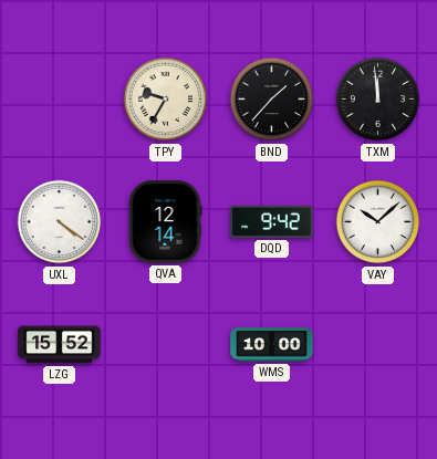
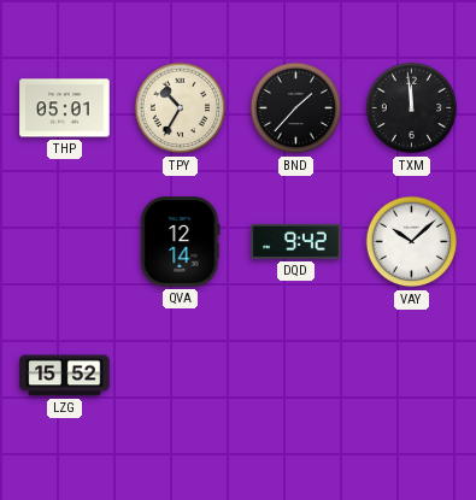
THP: none -> 05:01 (65, 108)
TPY: 9:35 -> 10:35 (181, 108)
UXL: 4:21 -> none (60, 222)
WMS: 10:00 -> none (272, 345)
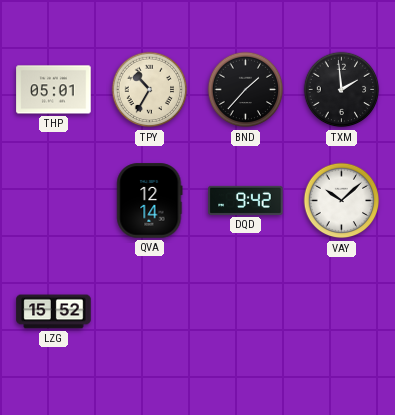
TXM: 11:59 -> 1:59 (342, 90)
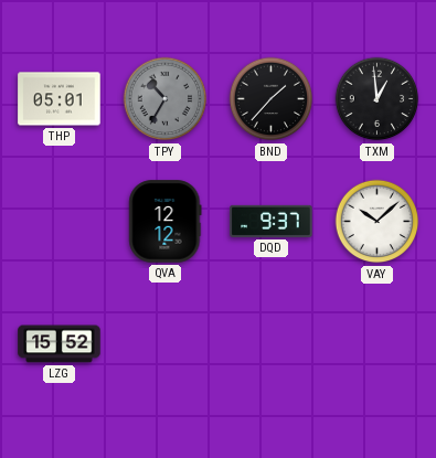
TPY dial: cream -> grey (166, 99)
TXM: 1:59 -> 12:59 (377, 99)
QVA: 12:14 -> 12:12 (166, 222)
DQD: 9:42 -> 9:37 (272, 221)
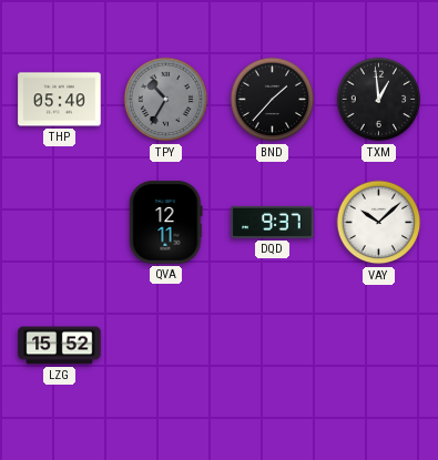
THP: 05:01 -> 05:40 (60, 100)
QVA: 12:12 -> 12:11 (166, 223)
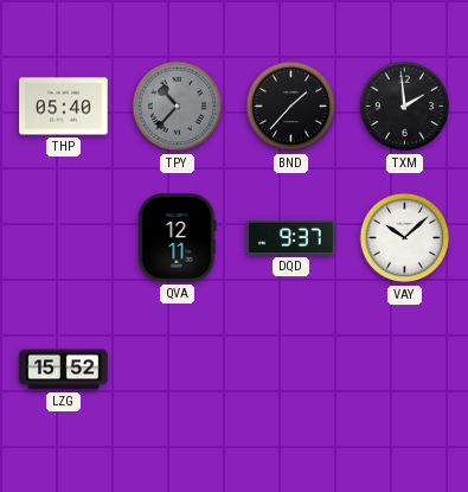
TPY: 10:35 -> 10:37 (178, 107)
TXM: 12:59 -> 1:59 (405, 107)
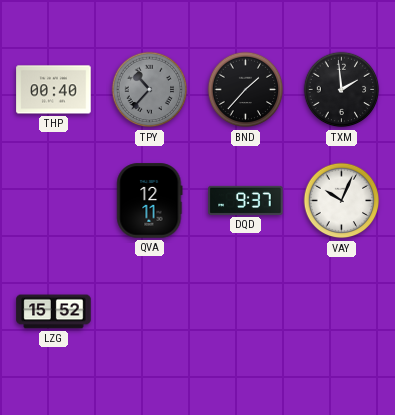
THP: 05:40 -> 00:40 (54, 90)
VAY: 10:08 -> 10:04 (342, 201)
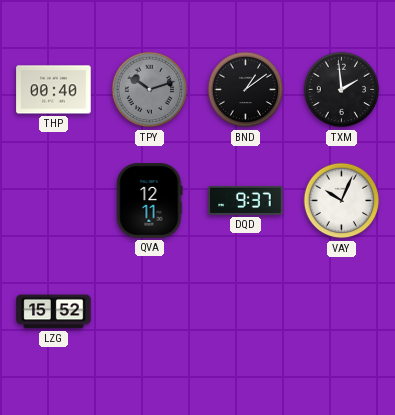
TPY: 10:37 -> 10:12 (150, 90)
BND: 1:37 -> 1:09 (246, 90)
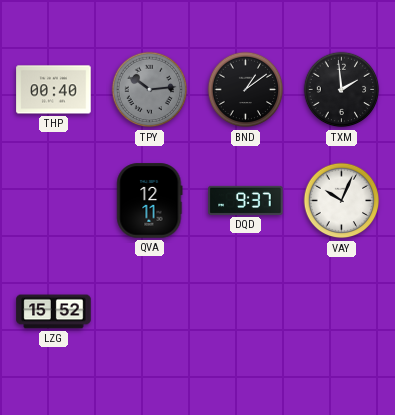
TPY: 10:12 -> 10:14 (150, 90)
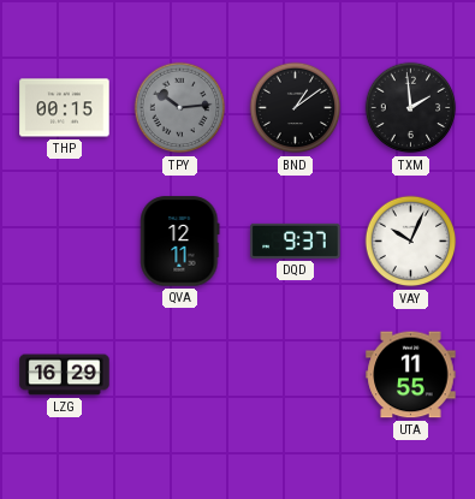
THP: 00:40 -> 00:15 (65, 108)
LZG: 15:52 -> 16:29 (65, 375)
UTA: none -> 11:55 (411, 375)
